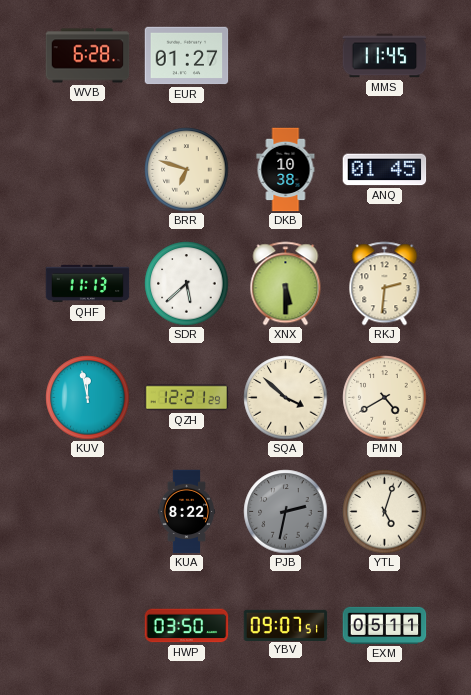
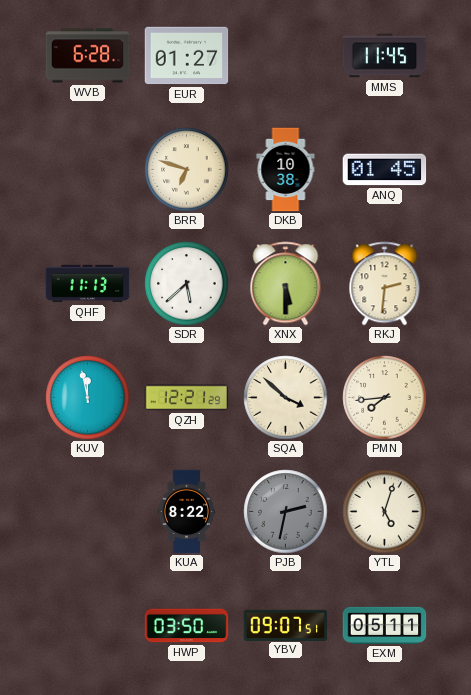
PMN: 4:40 -> 7:44 (385, 398)
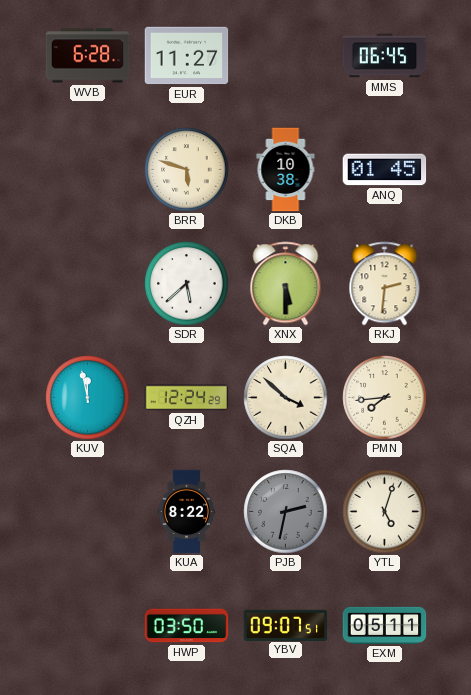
EUR: 01:27 -> 11:27 (187, 56)
MMS: 11:45 -> 06:45 (385, 56)
BRR: 6:48 -> 5:48 (187, 170)
QHF: 11:13 -> none (88, 284)
QZH: 12:21 -> 12:24 (187, 398)
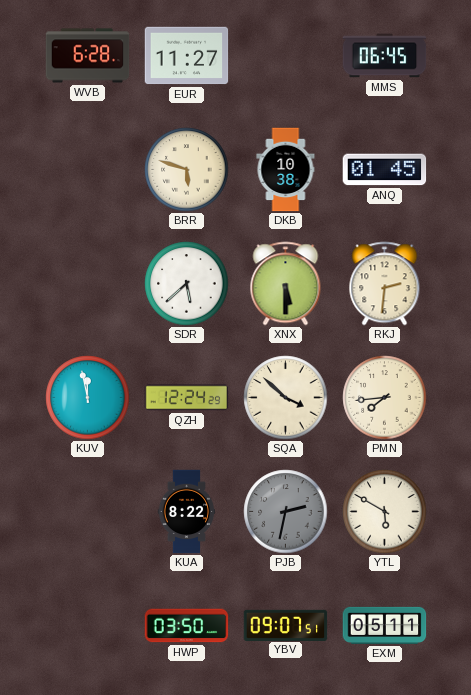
YTL: 5:03 -> 5:50 (385, 512)
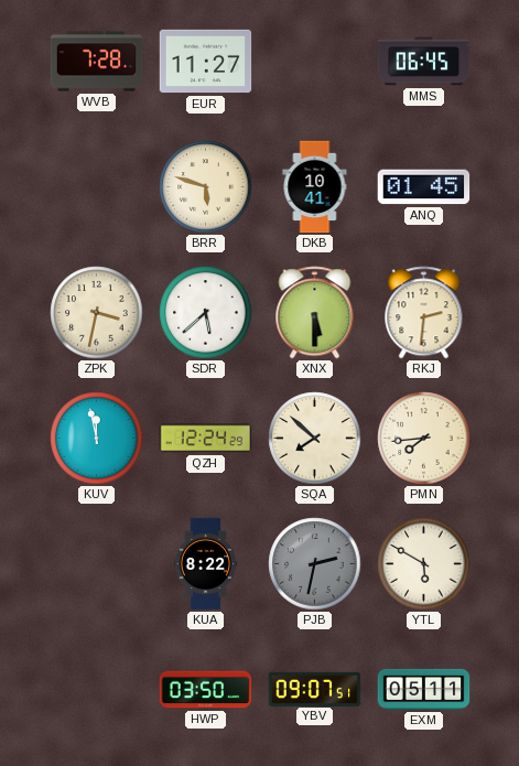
WVB: 6:28 -> 7:28 (97, 62)
DKB: 10:38 -> 10:41 (315, 187)
ZPK: none -> 3:32 (97, 313)
SQA: 3:52 -> 7:52 (315, 439)
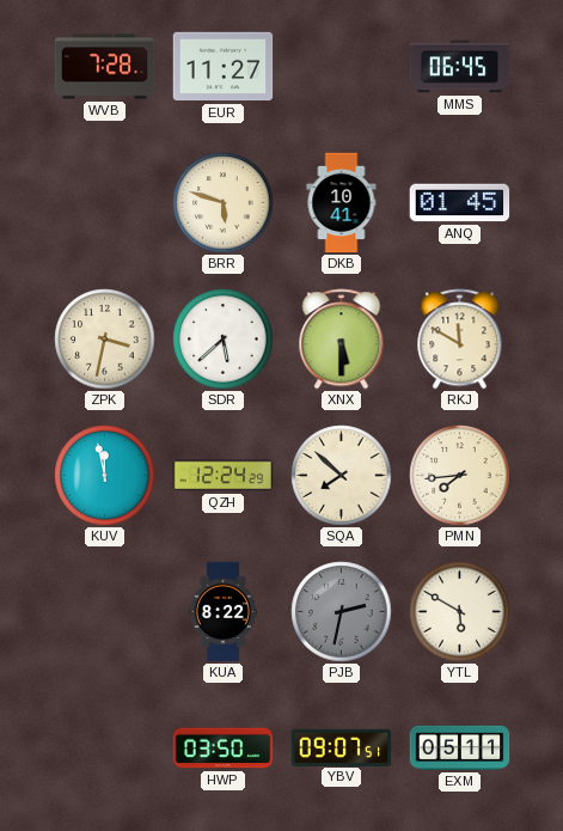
RKJ: 2:31 -> 11:50 (460, 340)
